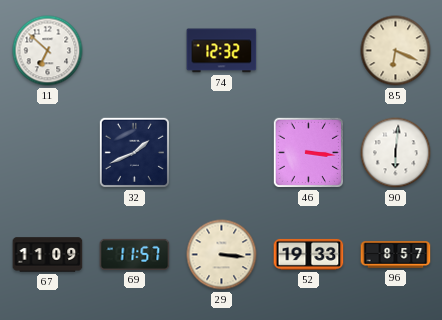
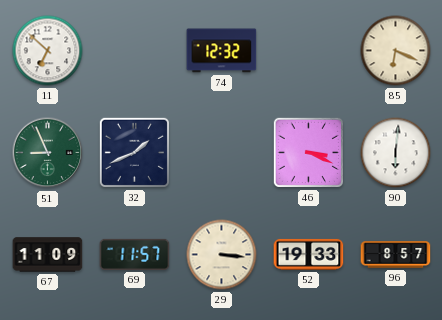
51: none -> 8:56 (48, 153)
46: 3:16 -> 3:19 (308, 152)
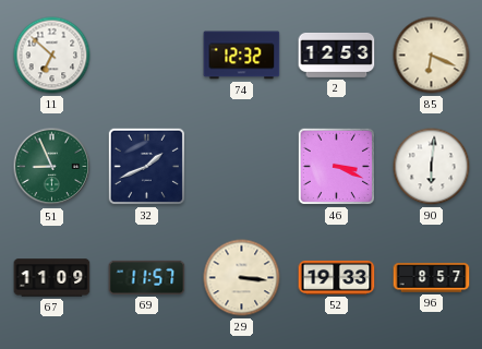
2: none -> 12:53 (337, 55)
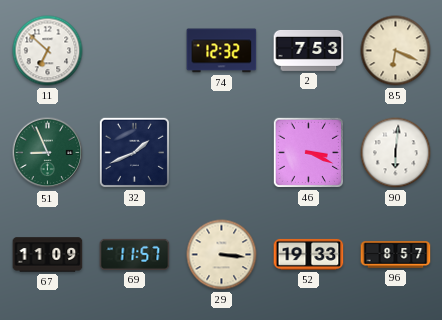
2: 12:53 -> 7:53 (309, 50)
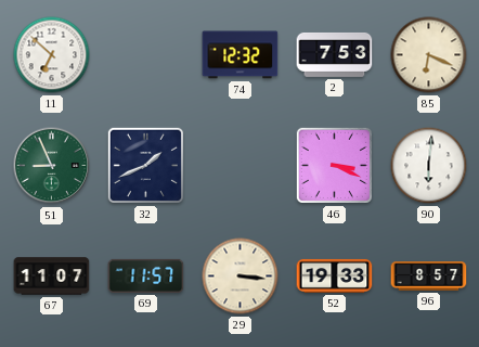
67: 11:09 -> 11:07 (52, 277)
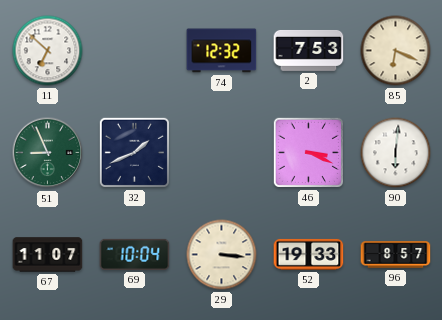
69: 11:57 -> 10:04 (135, 254)
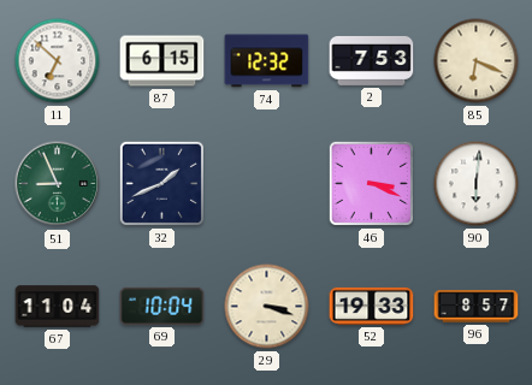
87: none -> 6:15 (162, 61)
67: 11:07 -> 11:04 (58, 307)
29: 3:16 -> 3:18 (267, 307)
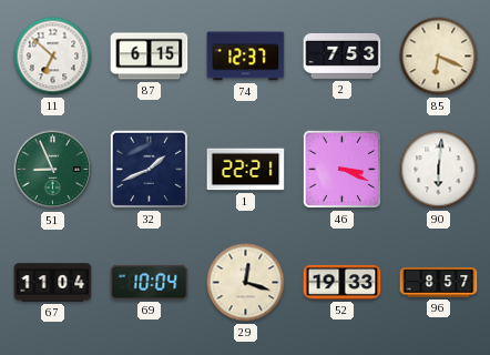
74: 12:32 -> 12:37 (246, 57)
1: none -> 22:21 (246, 170)
29: 3:18 -> 12:18 (246, 283)
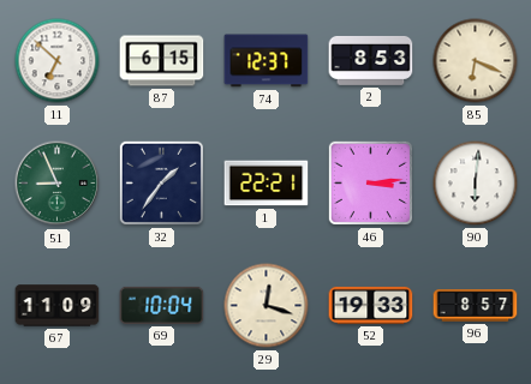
2: 7:53 -> 8:53 (371, 60)
32: 1:41 -> 1:36 (161, 182)
46: 3:19 -> 3:14 (370, 182)
67: 11:04 -> 11:09 (58, 306)
